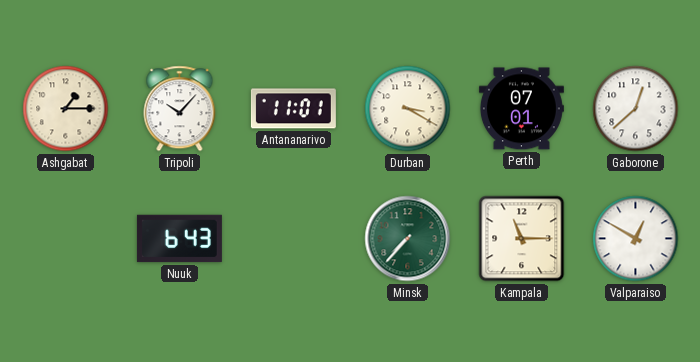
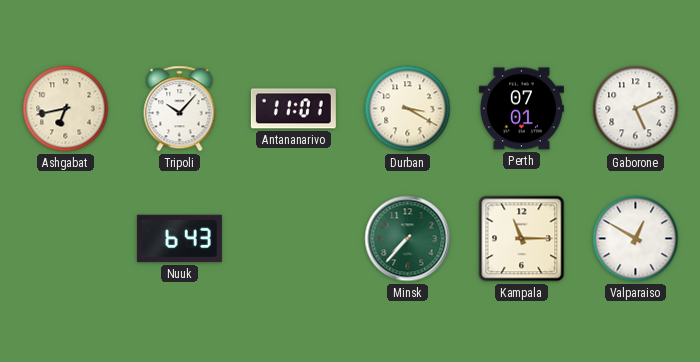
Ashgabat: 1:15 -> 6:43 (66, 109)
Gaborone: 12:38 -> 5:11 (636, 109)
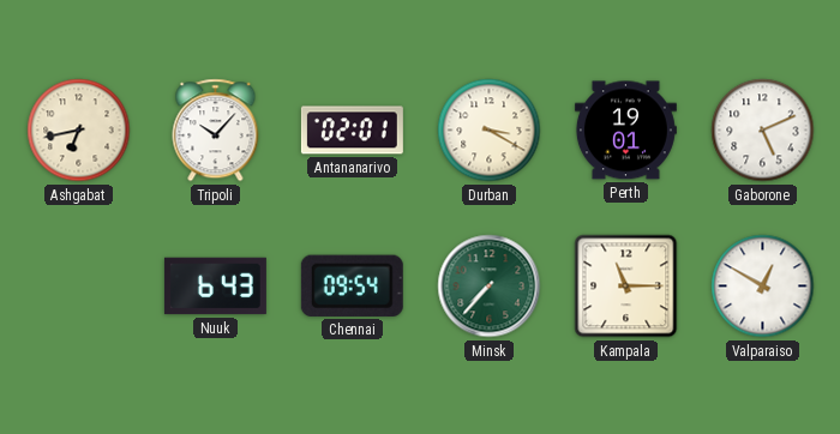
Antananarivo: 11:01 -> 02:01 (352, 131)
Perth: 07:01 -> 19:01 (625, 131)
Chennai: none -> 09:54 (352, 285)
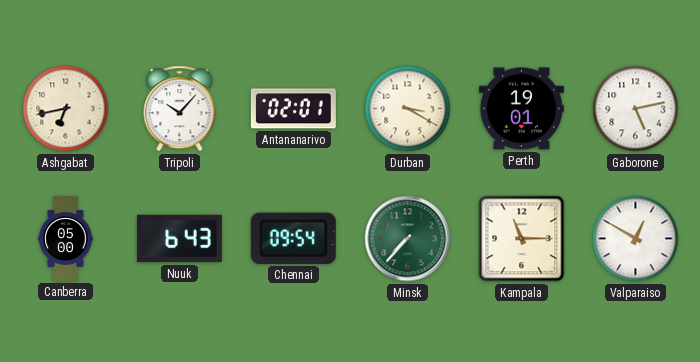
Gaborone: 5:11 -> 5:13 (636, 109)
Canberra: none -> 05:00 (66, 238)
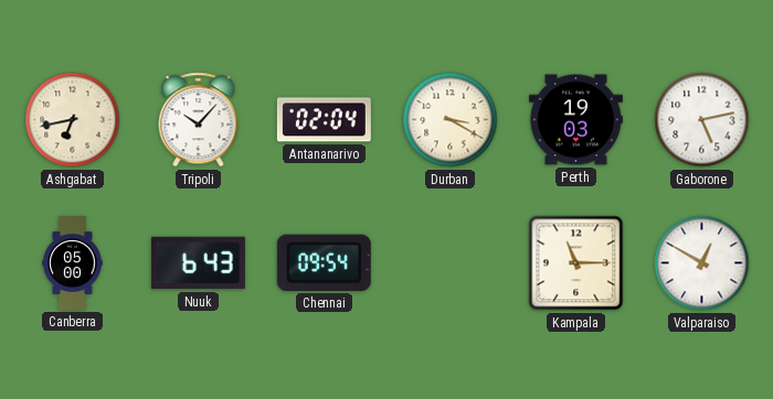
Antananarivo: 02:01 -> 02:04 (324, 120)
Perth: 19:01 -> 19:03 (575, 120)
Minsk: 7:37 -> none (408, 239)
